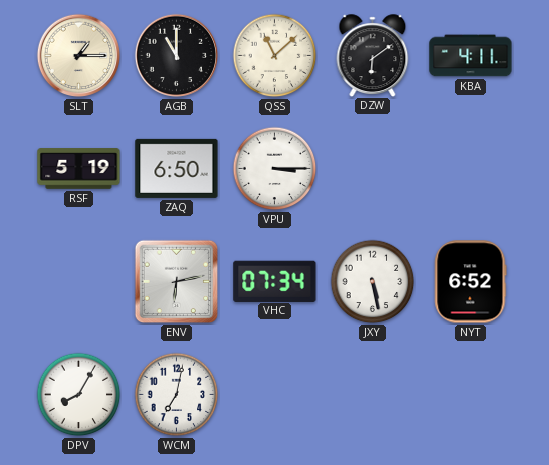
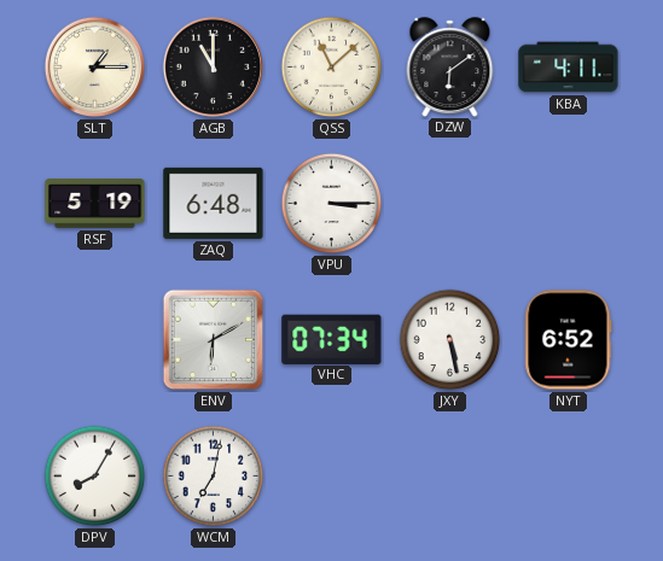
ZAQ: 6:50 -> 6:48 (214, 203)
ENV: 6:13 -> 6:10 (214, 340)
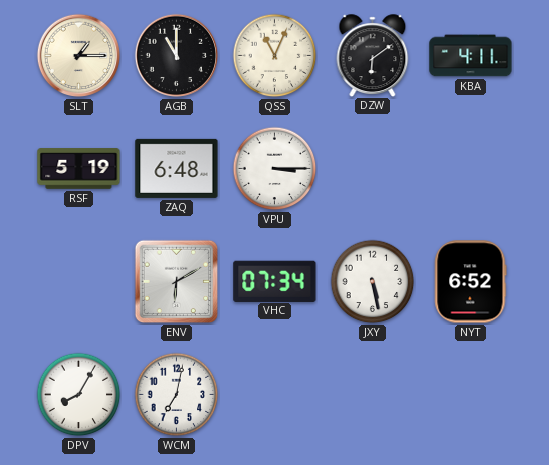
QSS: 11:08 -> 11:04 (275, 56)
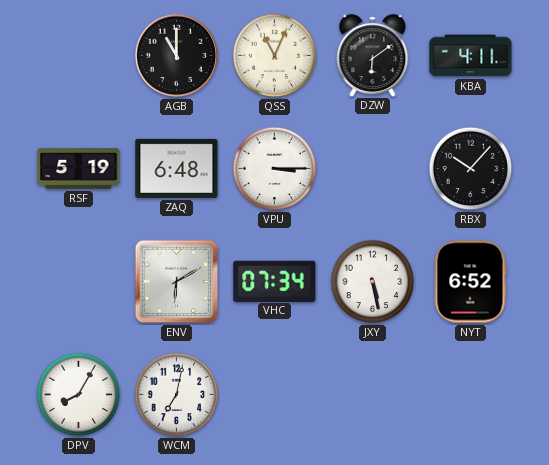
SLT: 1:15 -> none (79, 56)
RBX: none -> 10:07 (471, 169)
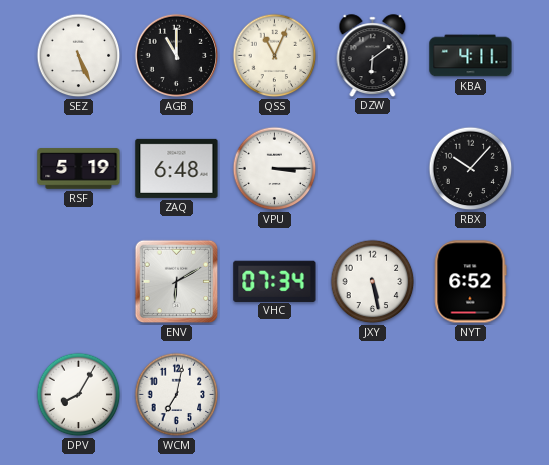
SEZ: none -> 5:26 (79, 56)
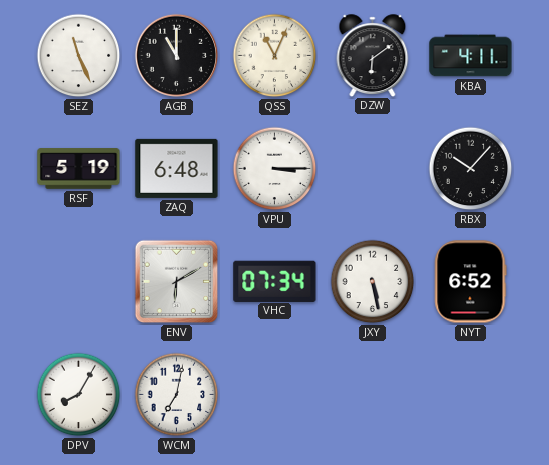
SEZ: 5:26 -> 11:26 (79, 56)
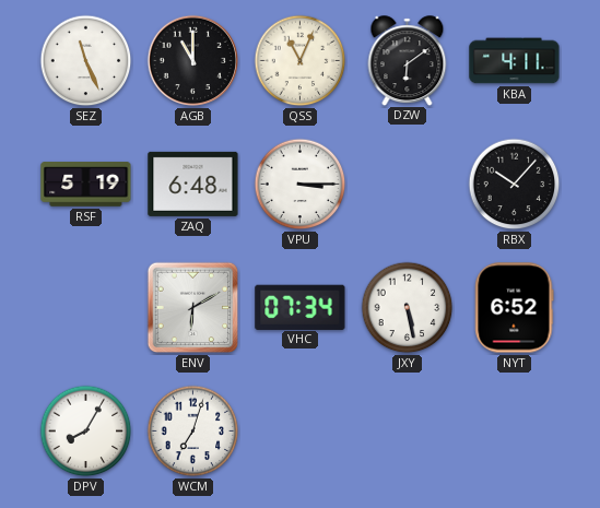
WCM: 7:02 -> 7:03 (193, 432)
